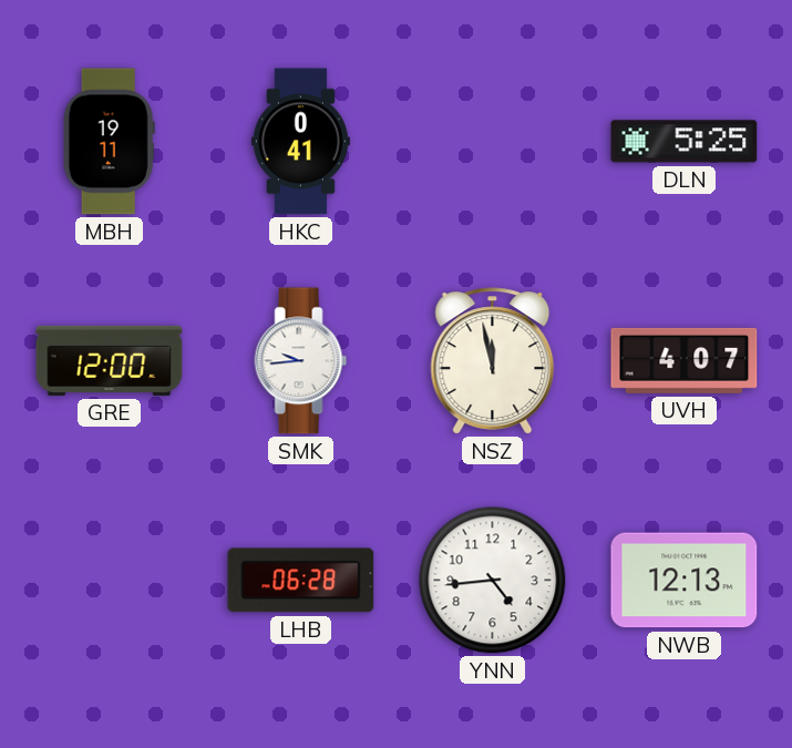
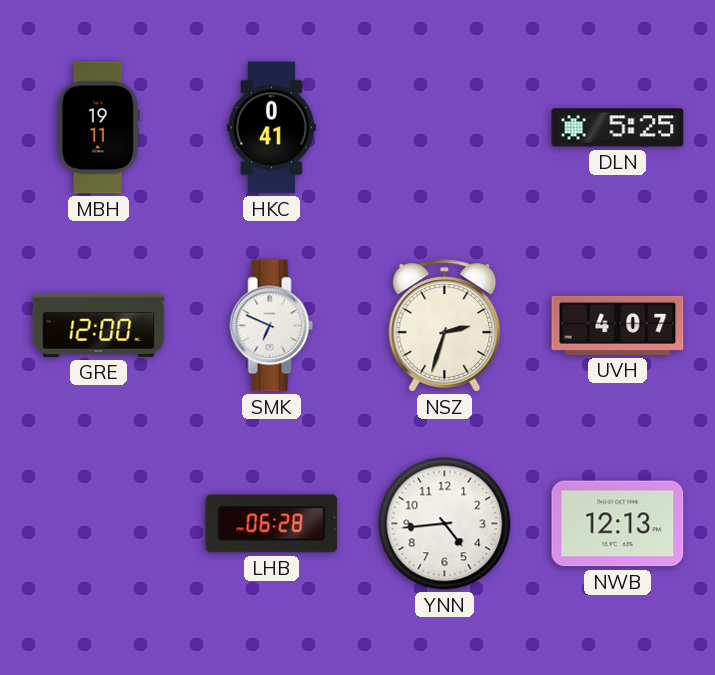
SMK: 9:44 -> 6:49 (272, 326)
NSZ: 11:58 -> 2:33 (445, 326)
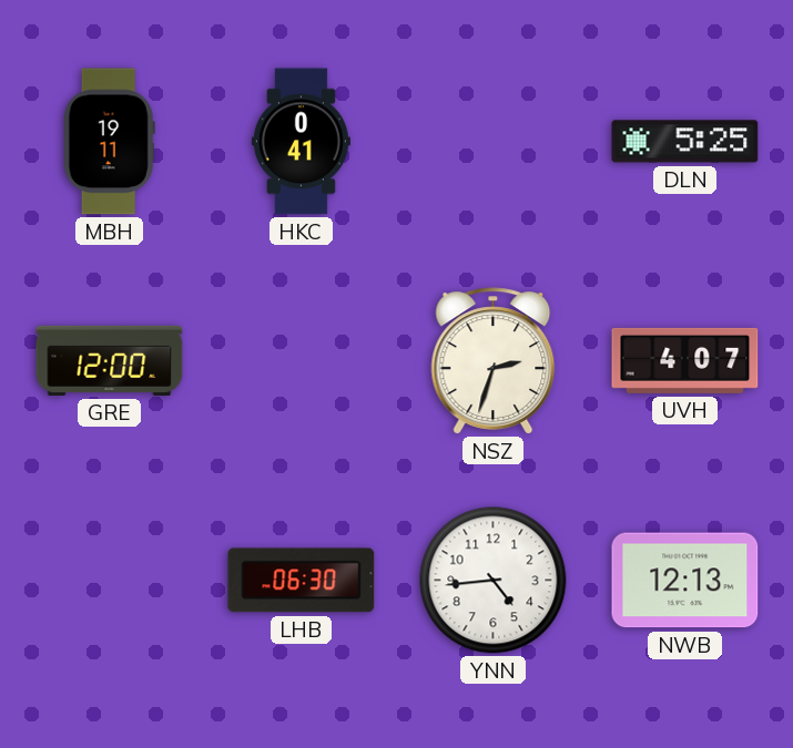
SMK: 6:49 -> none (272, 326)
LHB: 06:28 -> 06:30 (302, 581)
